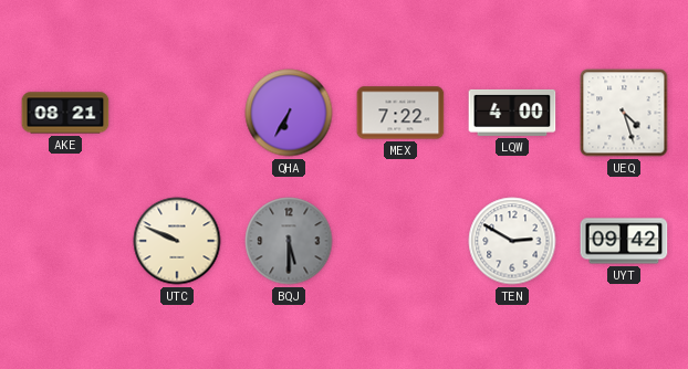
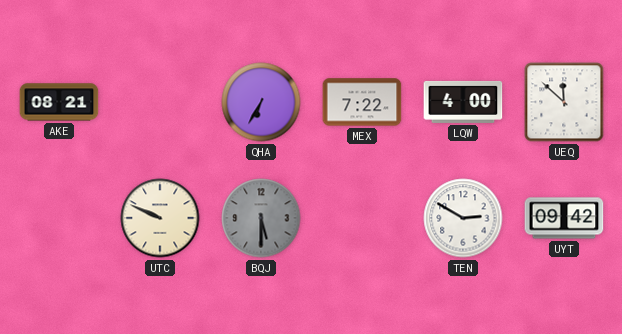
UEQ: 4:27 -> 11:52 (564, 102)
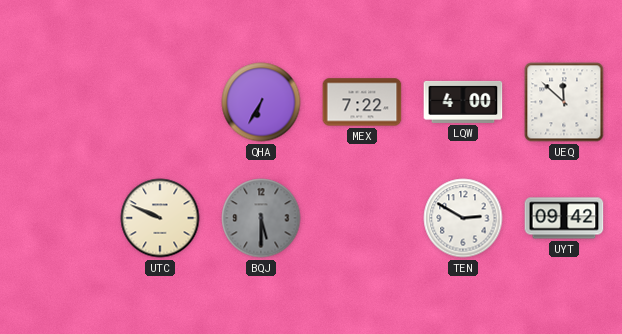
AKE: 08:21 -> none (59, 102)
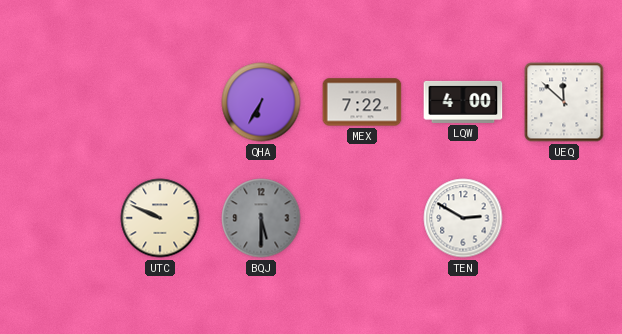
UYT: 09:42 -> none (564, 218)
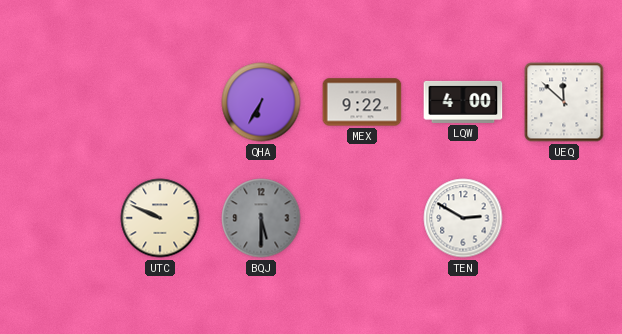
MEX: 7:22 -> 9:22 (362, 102)
